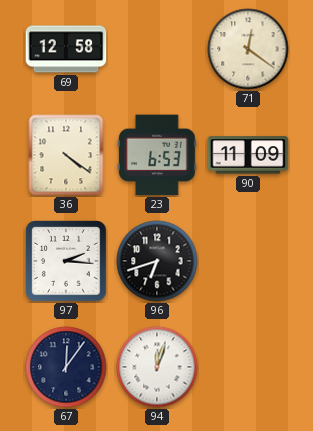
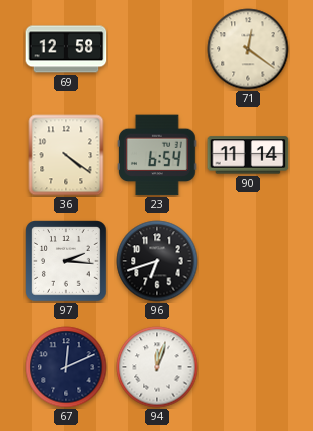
23: 6:53 -> 6:54 (158, 155)
90: 11:09 -> 11:14 (248, 155)
67: 12:06 -> 12:11 (66, 367)
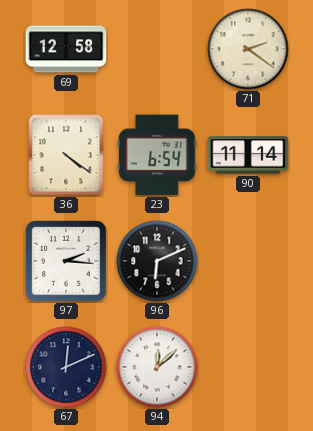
71: 12:21 -> 2:21 (248, 49)
96: 6:42 -> 6:11 (157, 261)
94: 12:03 -> 12:08 (157, 367)
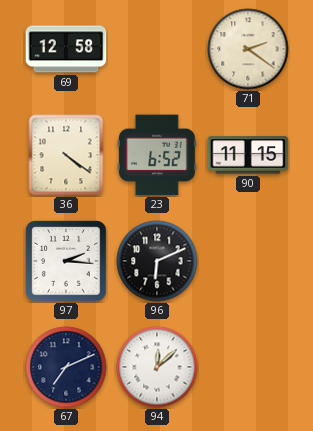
23: 6:54 -> 6:52 (158, 155)
90: 11:14 -> 11:15 (248, 155)
67: 12:11 -> 7:11 (66, 367)
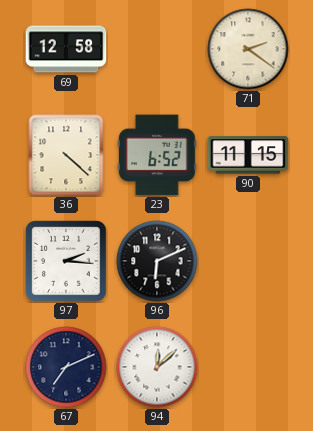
36: 4:21 -> 4:22 (66, 155)
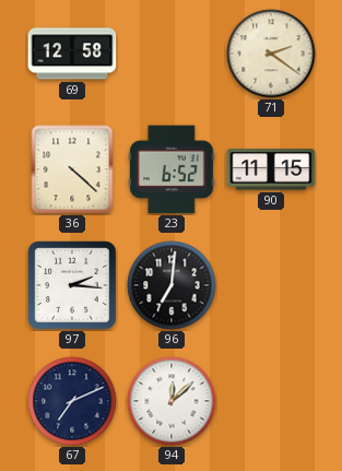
96: 6:11 -> 7:01 (172, 285)
